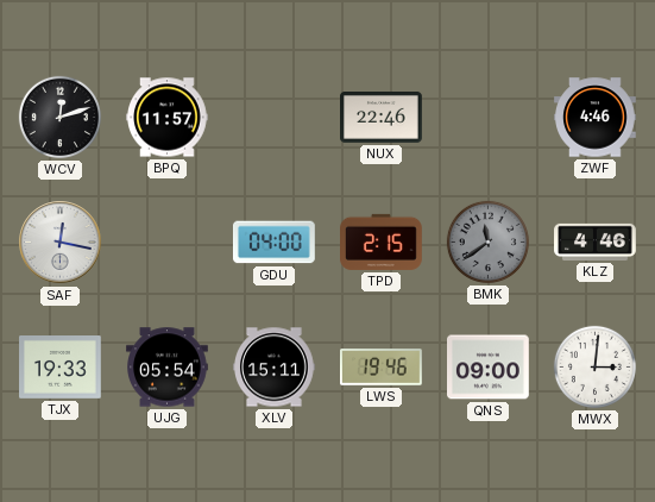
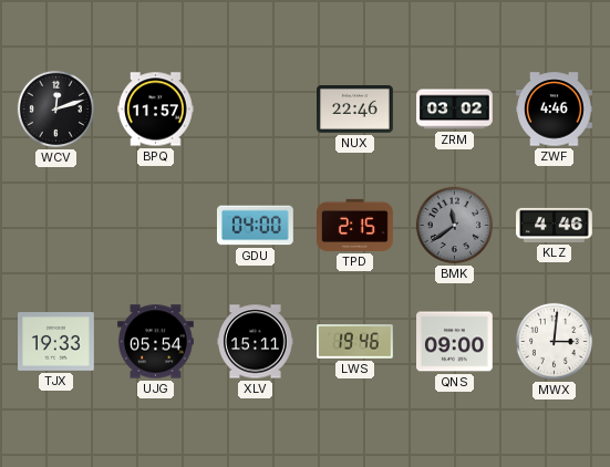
ZRM: none -> 03:02 (455, 110)
SAF: 12:17 -> none (61, 243)
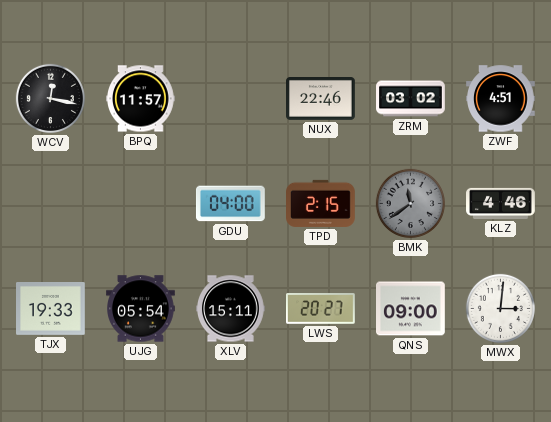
WCV: 12:12 -> 12:17 (50, 98)
ZWF: 4:46 -> 4:51 (501, 99)
LWS: 19:46 -> 20:27 (321, 309)
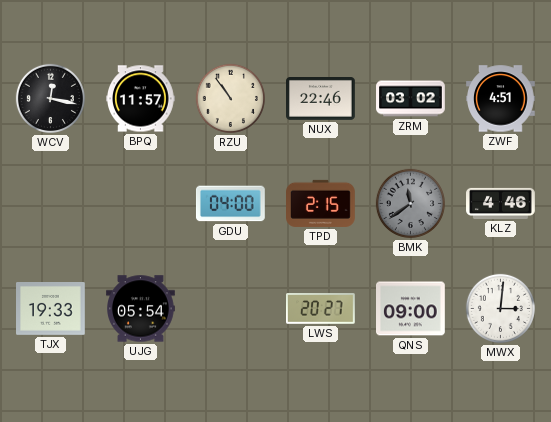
RZU: none -> 10:54 (230, 98)
XLV: 15:11 -> none (231, 309)
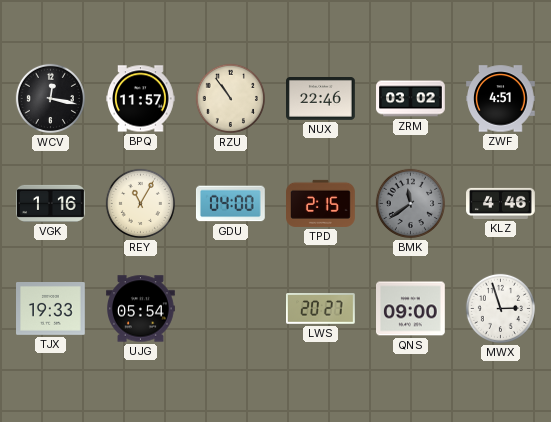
VGK: none -> 1:16 (51, 203)
REY: none -> 11:05 (140, 203)
MWX: 3:01 -> 2:57 (500, 308)
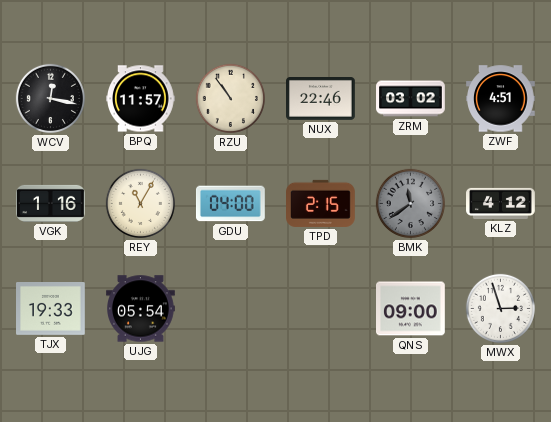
KLZ: 4:46 -> 4:12 (501, 203)
LWS: 20:27 -> none (321, 309)
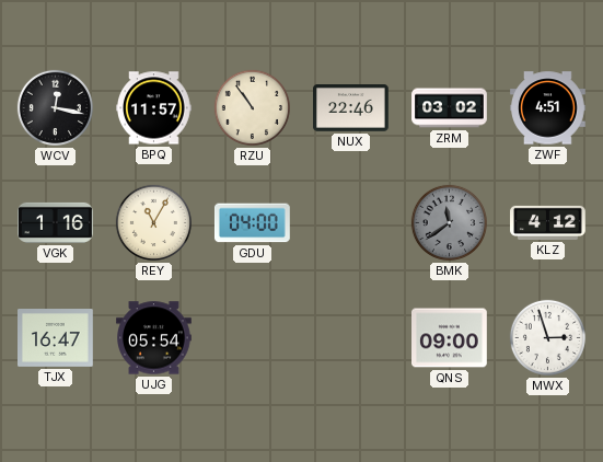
TPD: 2:15 -> none (321, 203)
TJX: 19:33 -> 16:47 (56, 338)
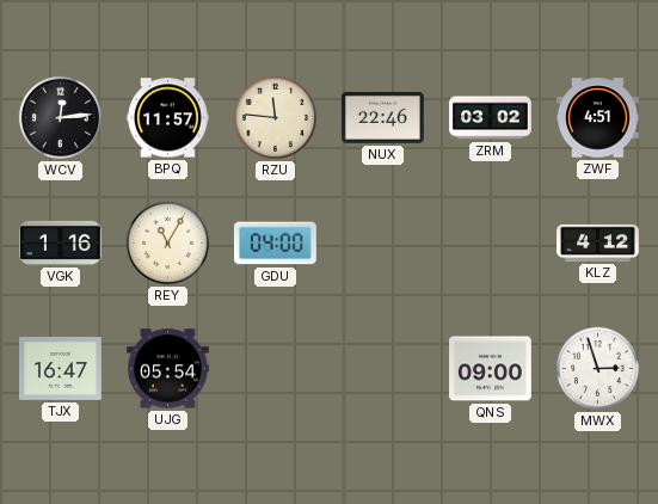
WCV: 12:17 -> 12:14 (60, 117)
RZU: 10:54 -> 11:46 (275, 117)
BMK: 11:39 -> none (449, 222)
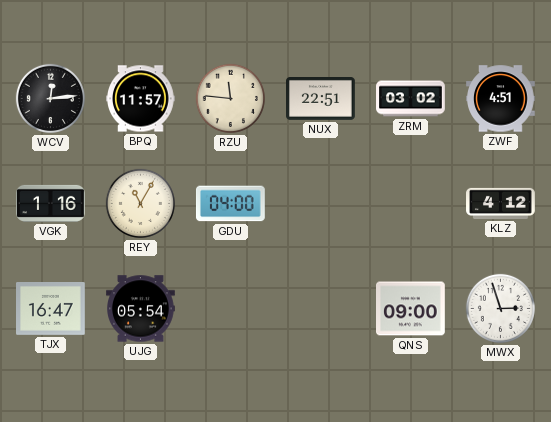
NUX: 22:46 -> 22:51 (321, 99)
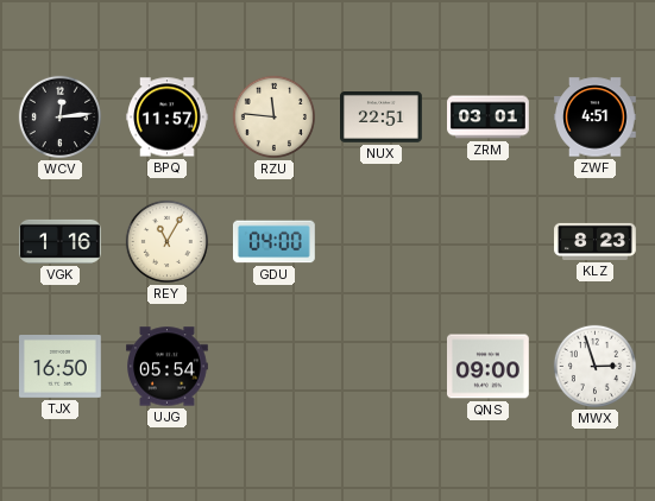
ZRM: 03:02 -> 03:01 (489, 118)
KLZ: 4:12 -> 8:23 (596, 241)
TJX: 16:47 -> 16:50 (61, 367)
